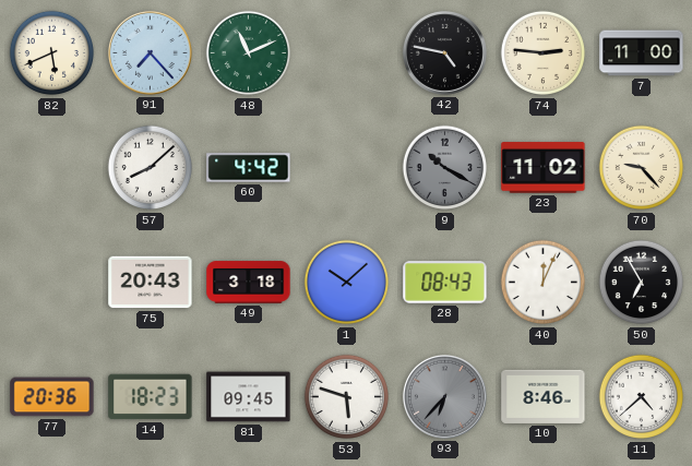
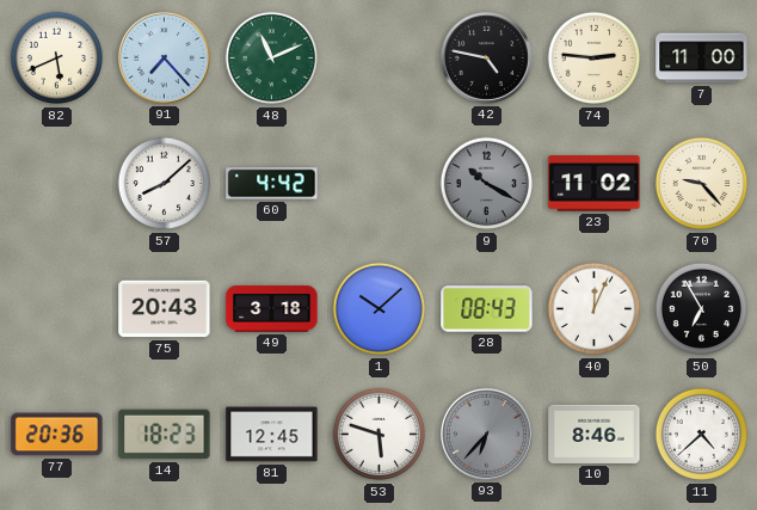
81: 09:45 -> 12:45 (272, 435)
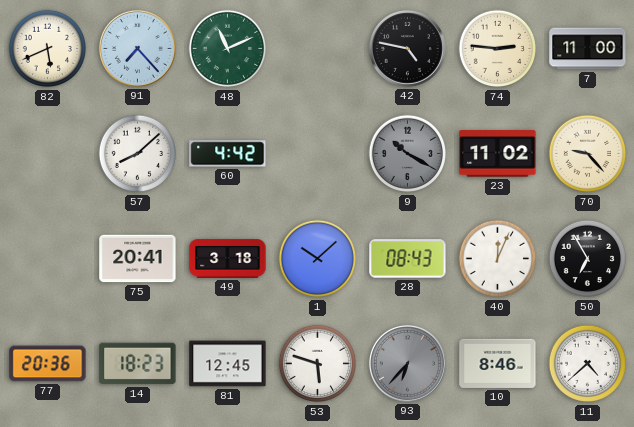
75: 20:43 -> 20:41 (138, 259)
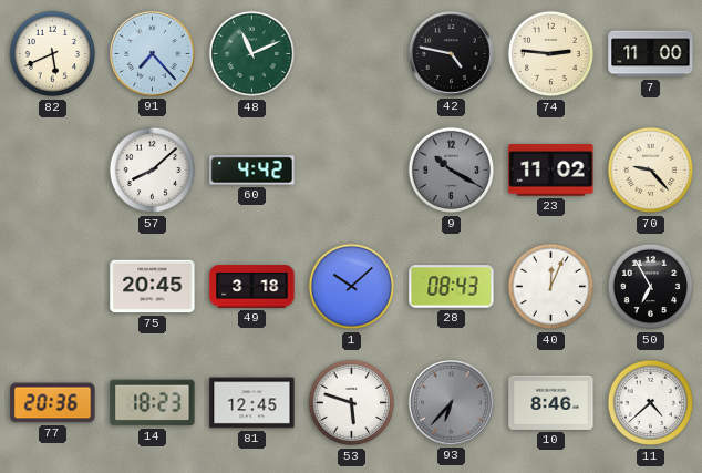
75: 20:41 -> 20:45 (153, 287)
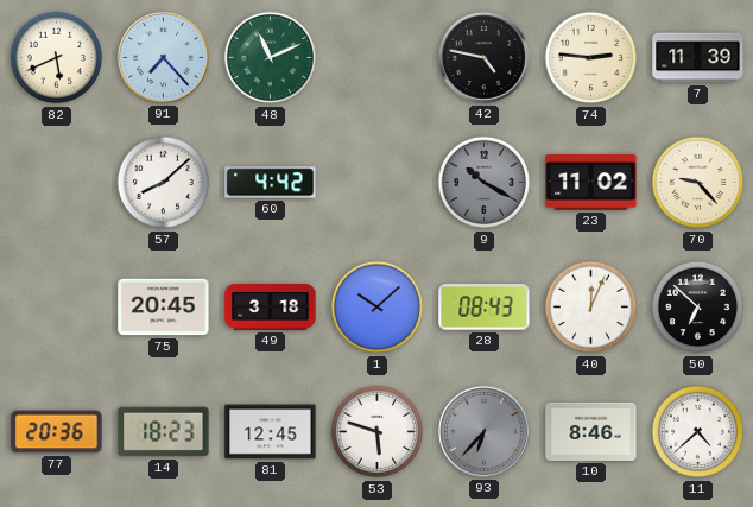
7: 11:00 -> 11:39 (698, 58)
50: 6:55 -> 6:52 (698, 308)
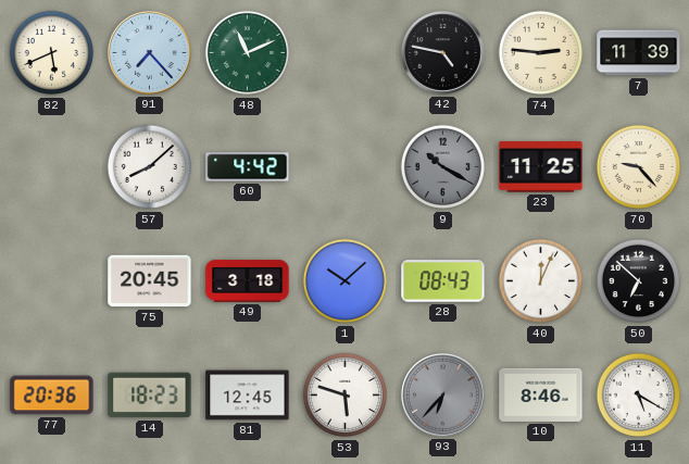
23: 11:02 -> 11:25 (541, 167)
11: 4:38 -> 5:20 (639, 396)
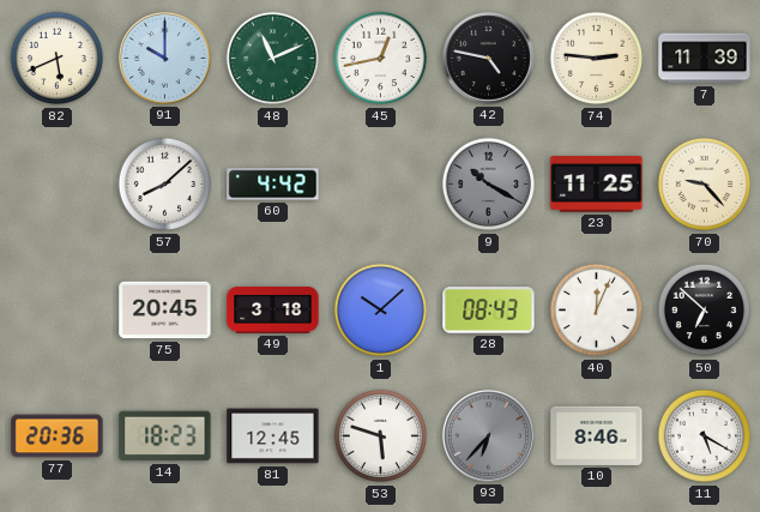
91: 7:23 -> 10:00 (164, 58)
45: none -> 12:43 (381, 59)
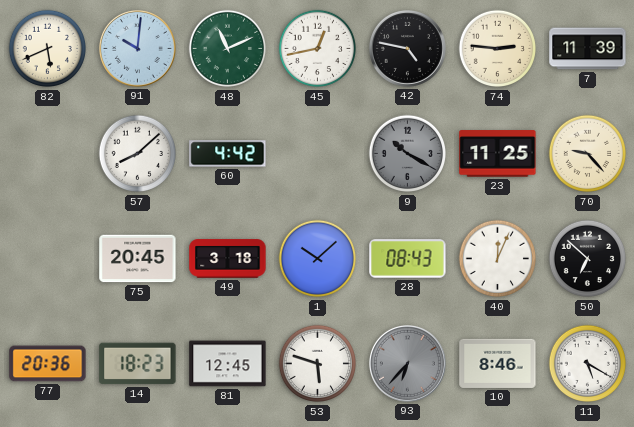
91: 10:00 -> 10:01 (137, 48)
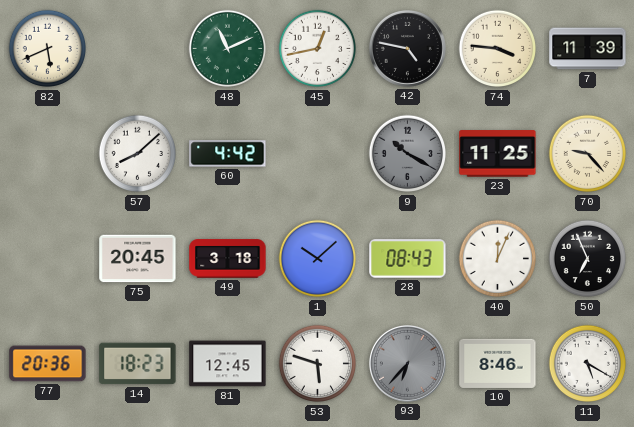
91: 10:01 -> none (137, 48)
74: 2:46 -> 3:46 (498, 49)
50: 6:52 -> 6:56 (588, 259)
